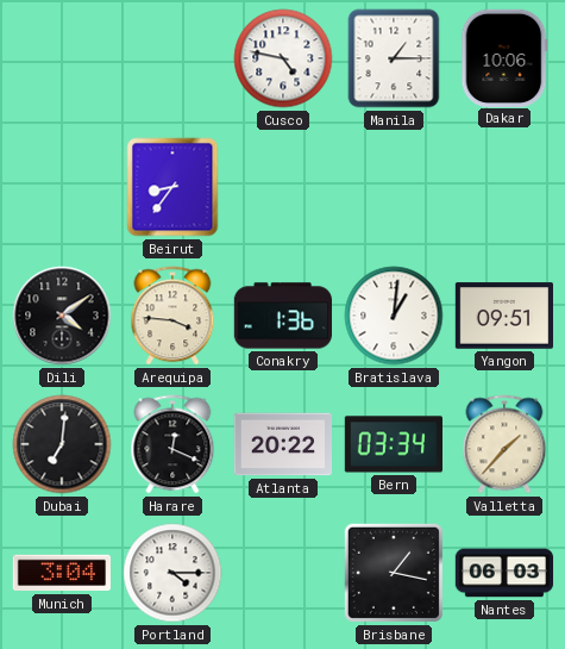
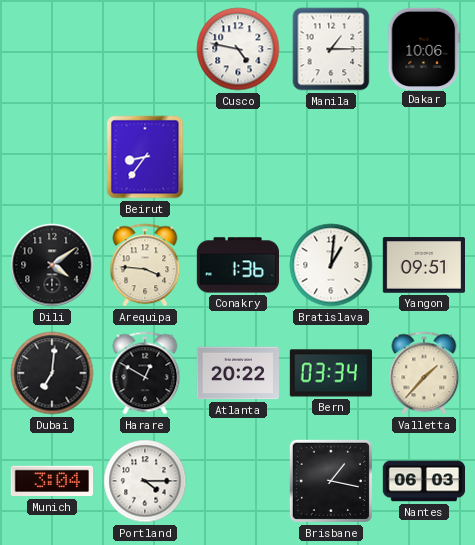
Harare: 12:19 -> 12:50 (145, 373)
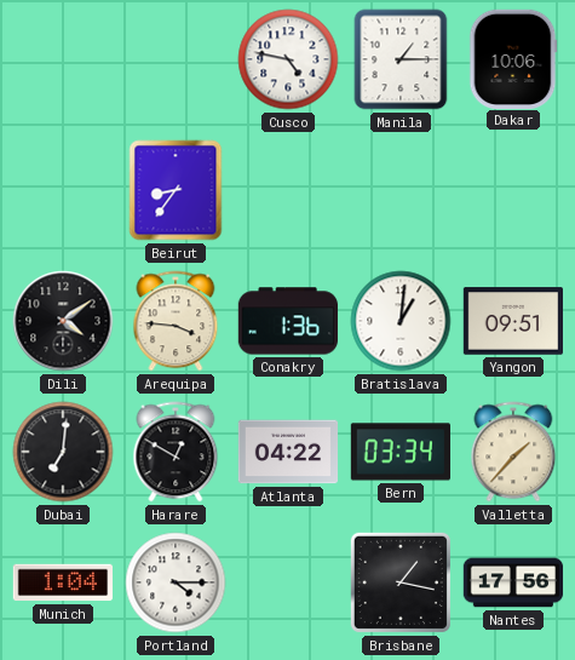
Atlanta: 20:22 -> 04:22 (287, 452)
Munich: 3:04 -> 1:04 (62, 582)
Nantes: 06:03 -> 17:56 (513, 582)
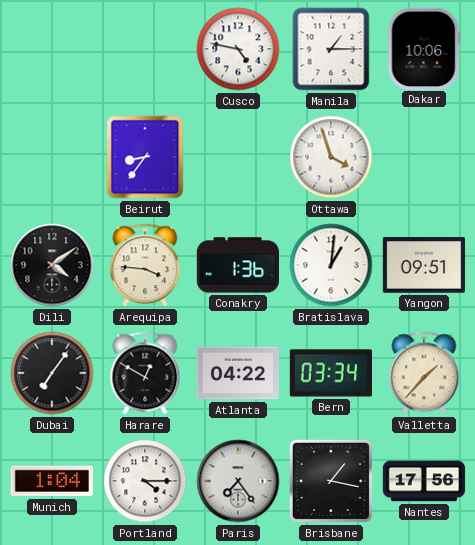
Ottawa: none -> 3:57 (331, 157)
Dubai: 7:01 -> 7:06 (52, 373)
Paris: none -> 7:24 (238, 481)
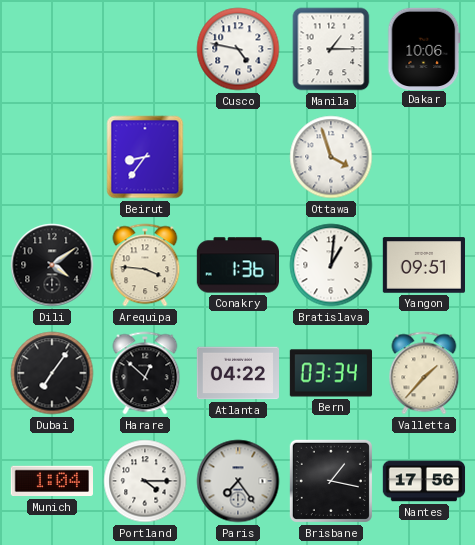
Harare: 12:50 -> 12:52 (145, 373)
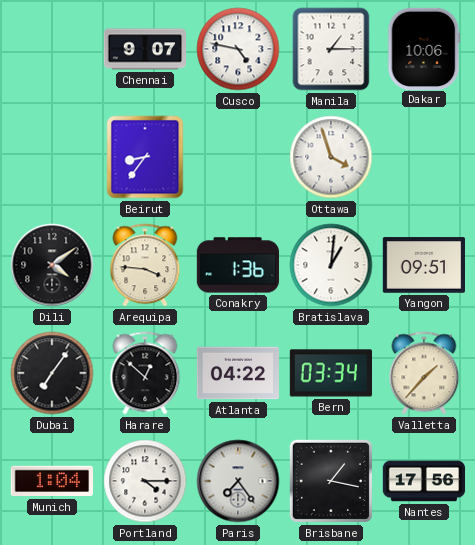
Chennai: none -> 9:07 (144, 49)
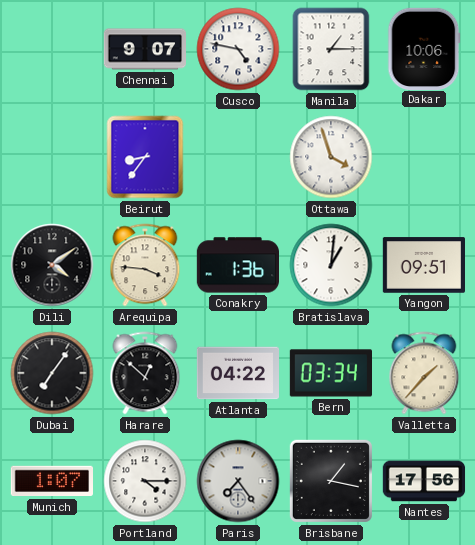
Munich: 1:04 -> 1:07 (51, 481)
